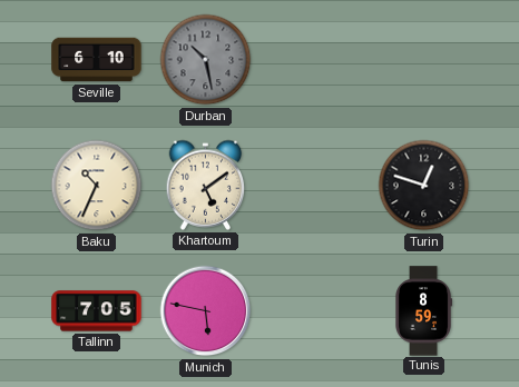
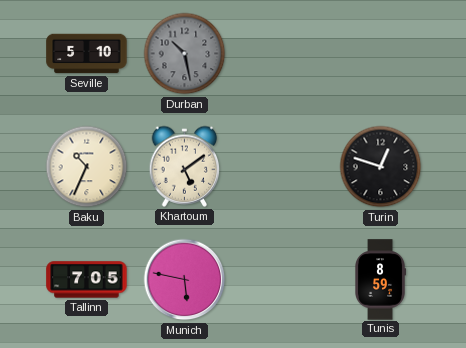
Seville: 6:10 -> 5:10 (87, 54)
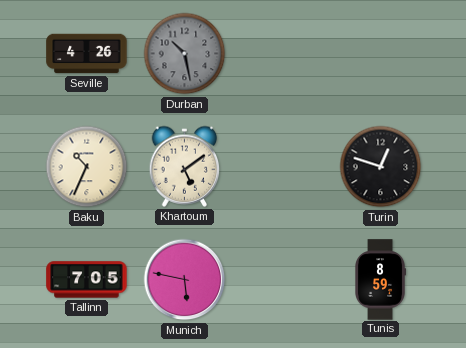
Seville: 5:10 -> 4:26 (87, 54)
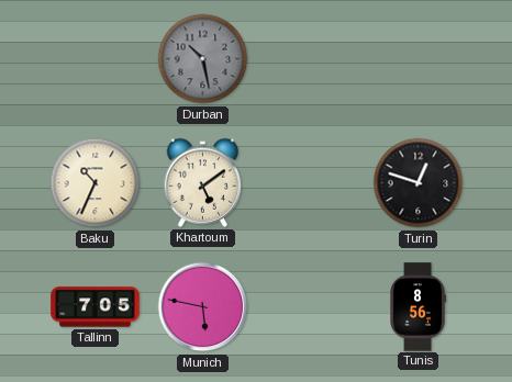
Seville: 4:26 -> none (87, 54)
Tunis: 8:59 -> 8:56 (418, 307)
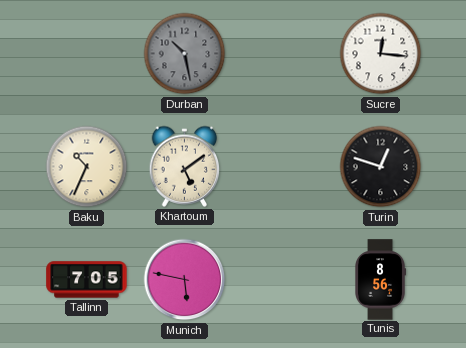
Sucre: none -> 12:16 (381, 54)
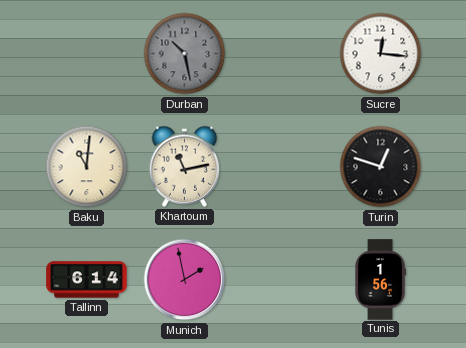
Baku: 10:34 -> 11:01 (87, 167)
Khartoum: 5:09 -> 11:13 (185, 166)
Tallinn: 7:05 -> 6:14 (87, 280)
Munich: 5:47 -> 1:58 (185, 280)
Tunis: 8:56 -> 1:56 (380, 280)
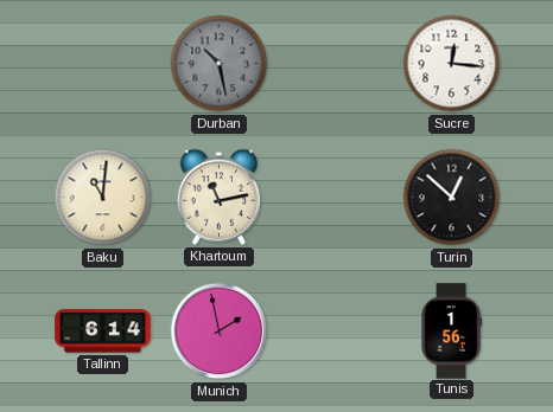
Turin: 12:48 -> 12:52 (452, 198)
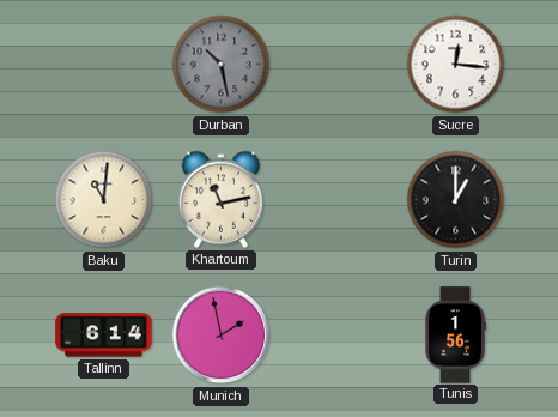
Turin: 12:52 -> 1:00 (456, 200)
